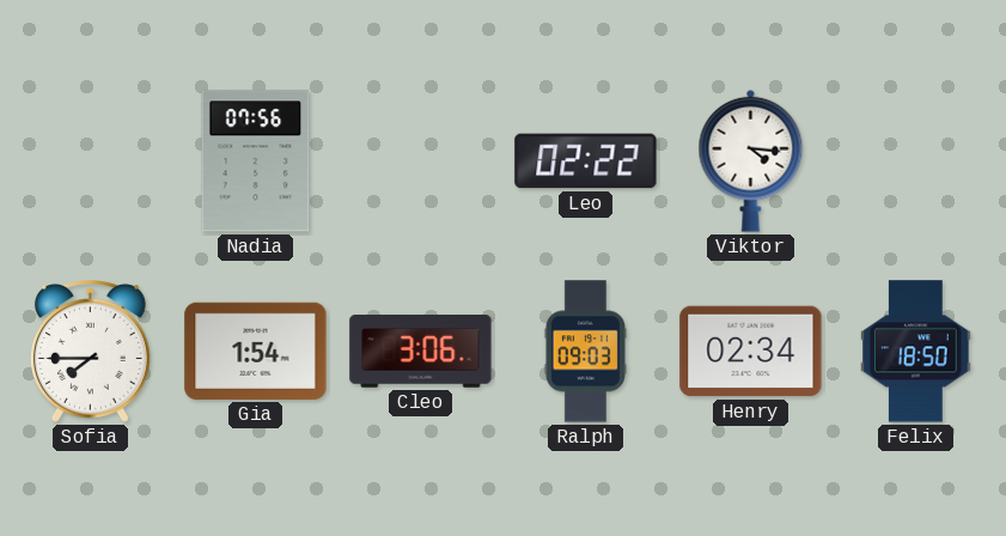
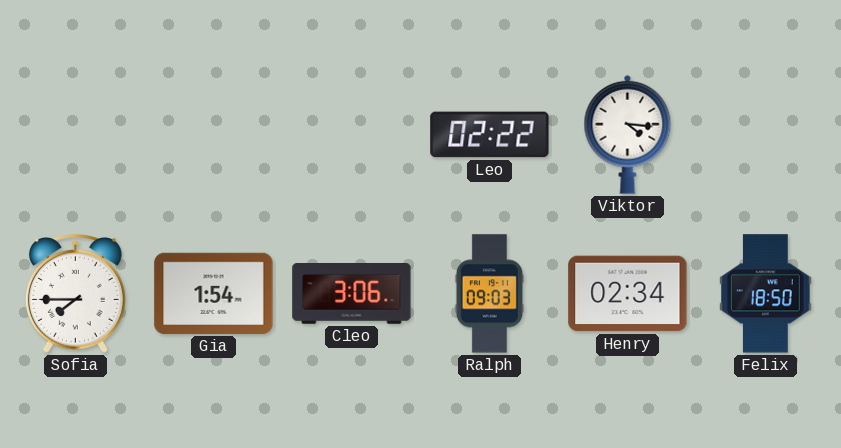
Nadia: 07:56 -> none (256, 162)
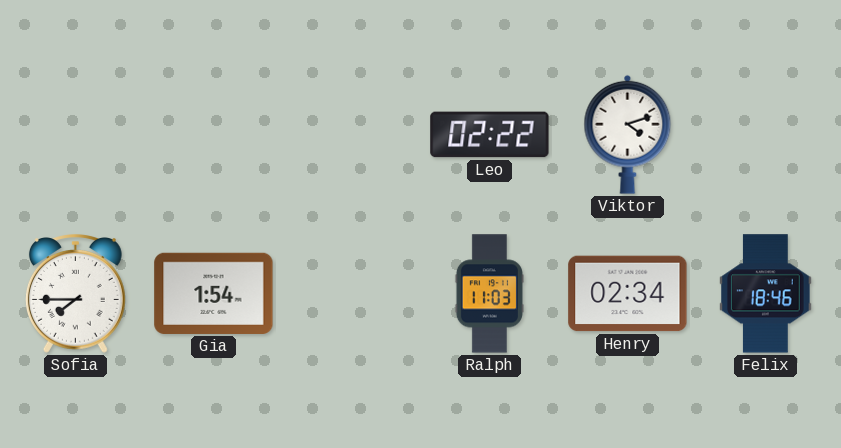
Viktor: 4:16 -> 4:12 (628, 134)
Cleo: 3:06 -> none (352, 294)
Ralph: 09:03 -> 11:03 (489, 294)
Felix: 18:50 -> 18:46 (766, 294)
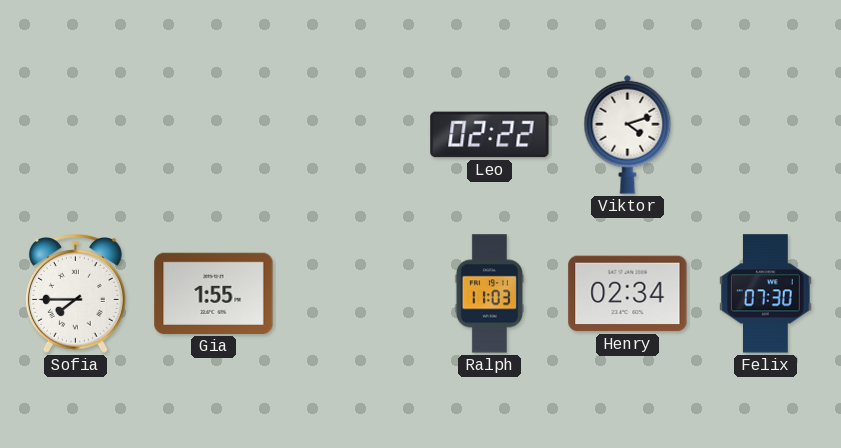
Gia: 1:54 -> 1:55 (214, 293)
Felix: 18:46 -> 07:30 (766, 294)
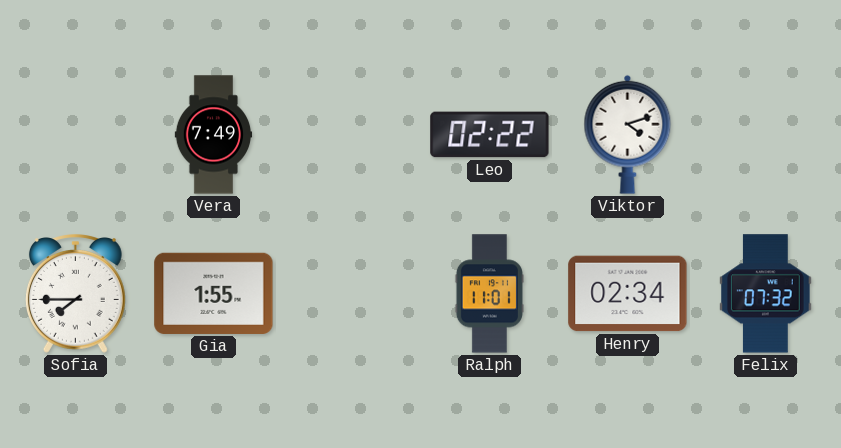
Vera: none -> 7:49 (214, 135)
Ralph: 11:03 -> 11:01 (489, 294)
Felix: 07:30 -> 07:32 (766, 294)
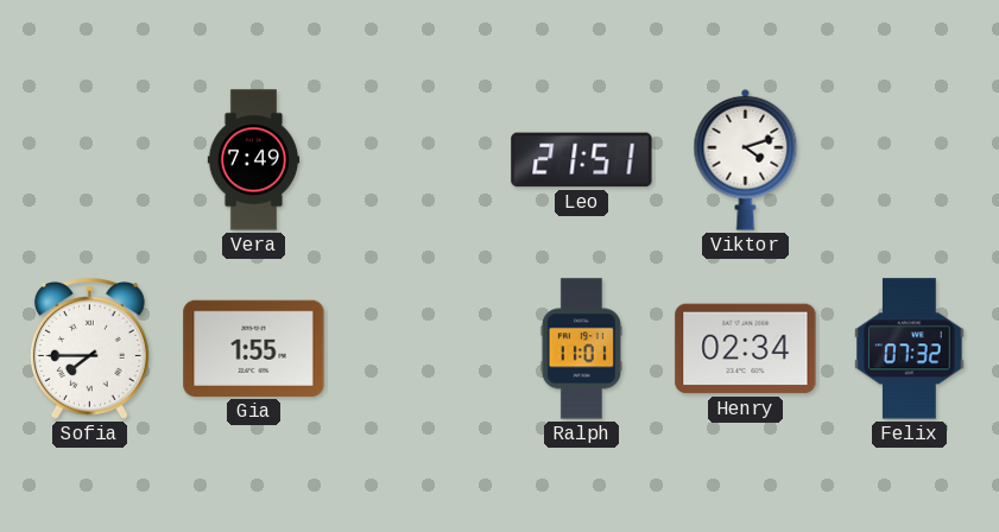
Leo: 02:22 -> 21:51 (582, 160)
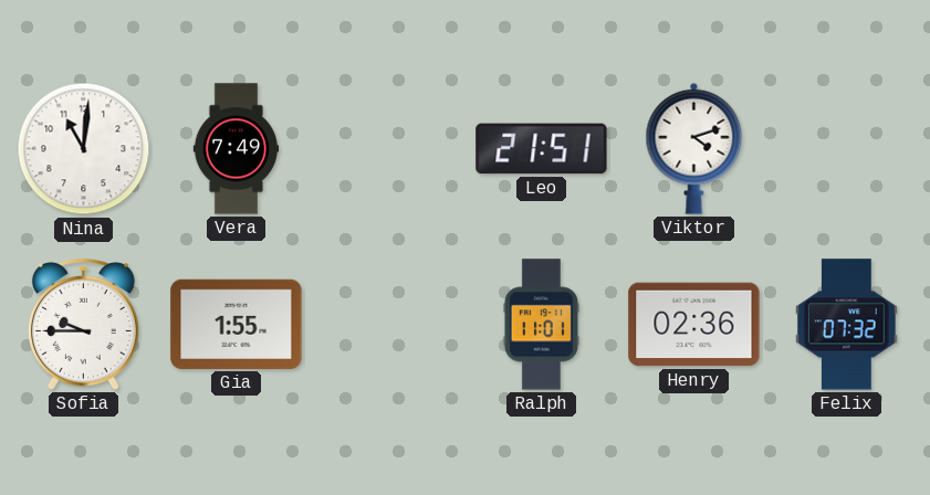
Nina: none -> 11:01 (84, 149)
Sofia: 7:45 -> 9:45 (83, 325)
Henry: 02:34 -> 02:36 (694, 325)
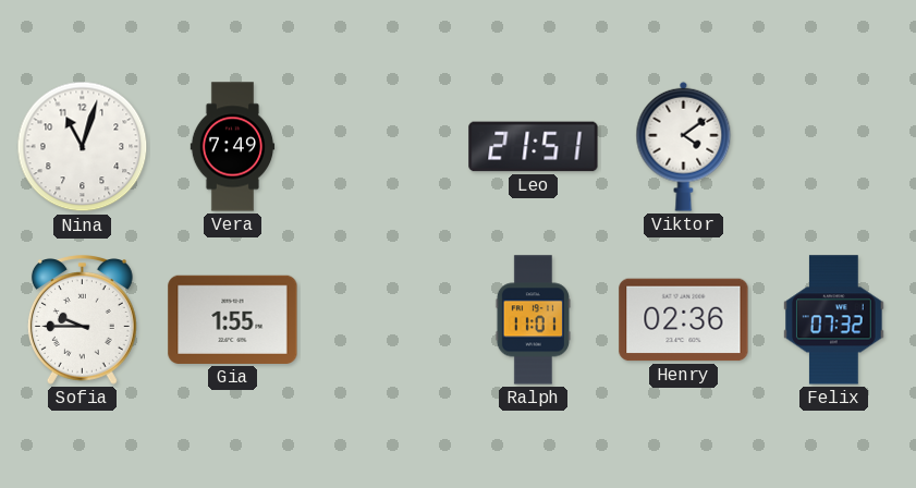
Nina: 11:01 -> 11:03 (83, 147)
Viktor: 4:12 -> 4:09 (684, 146)
